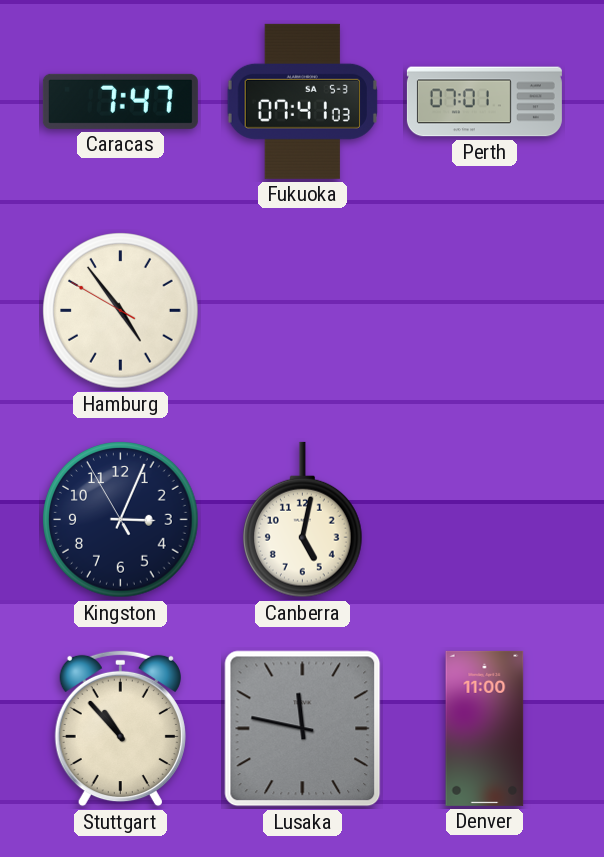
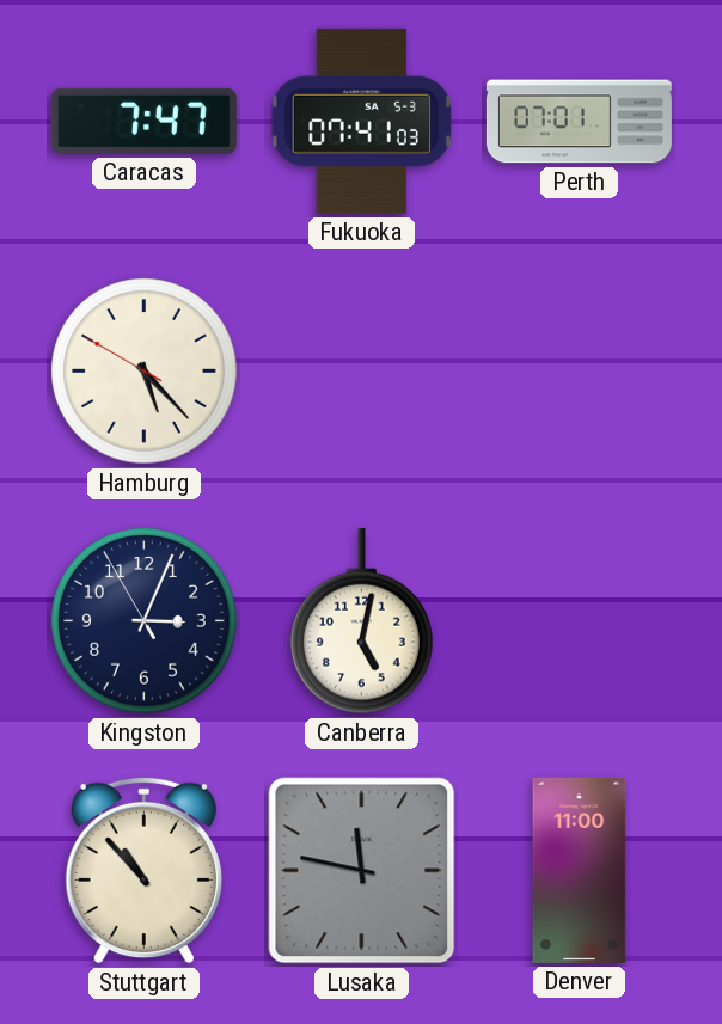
Hamburg: 4:53 -> 5:22 (145, 372)
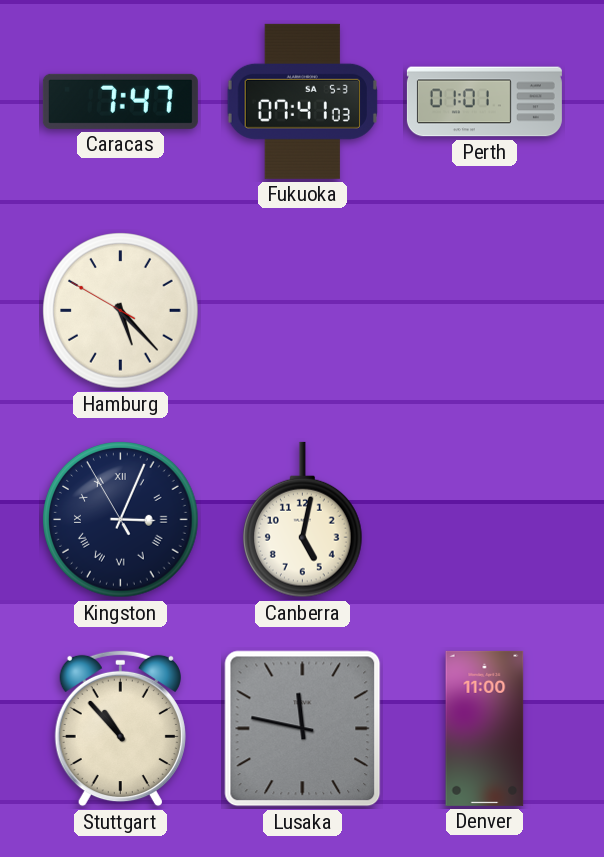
Perth: 07:01 -> 01:01 (484, 102)
Kingston numerals: Arabic -> Roman (121, 520)
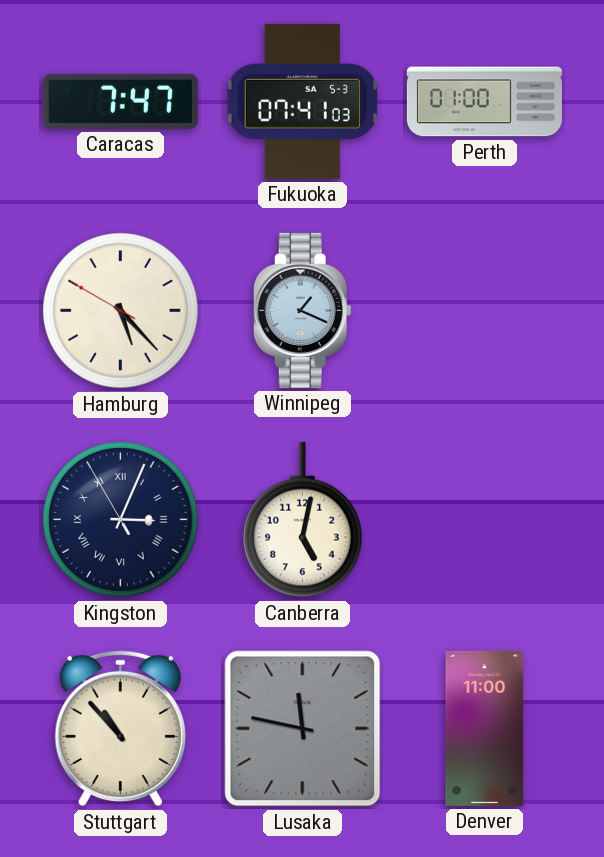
Perth: 01:01 -> 01:00 (484, 102)
Winnipeg: none -> 1:19 (302, 310)
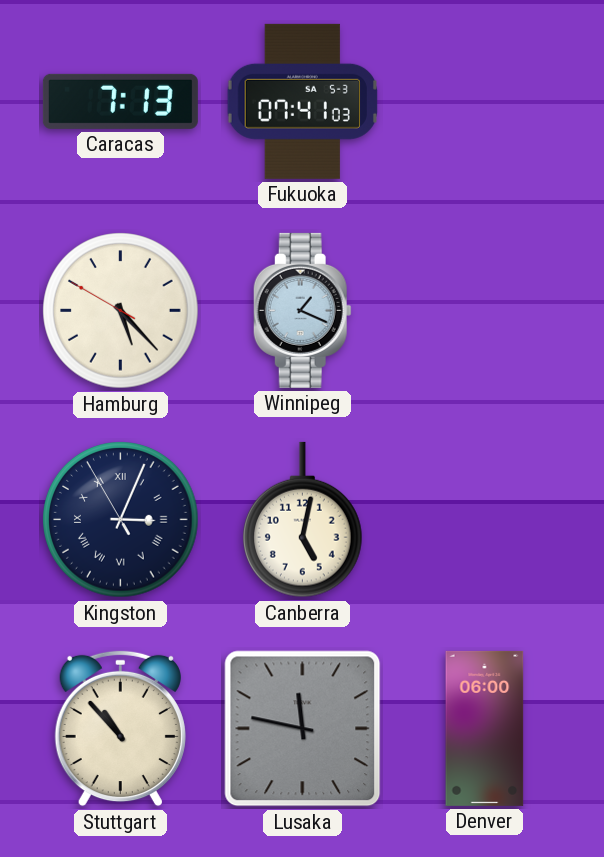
Caracas: 7:47 -> 7:13 (120, 101)
Perth: 01:00 -> none (484, 102)
Denver: 11:00 -> 06:00 (485, 728)
